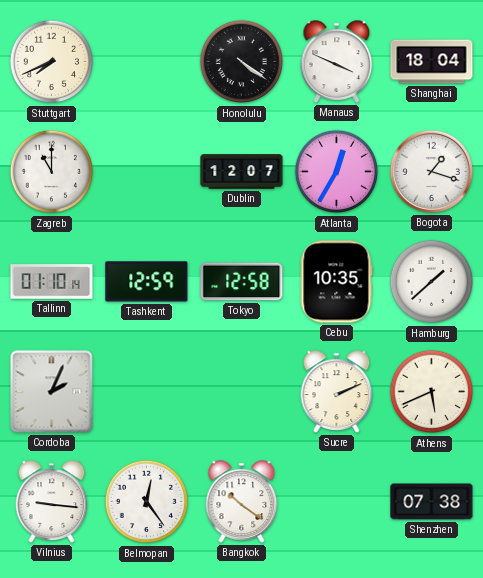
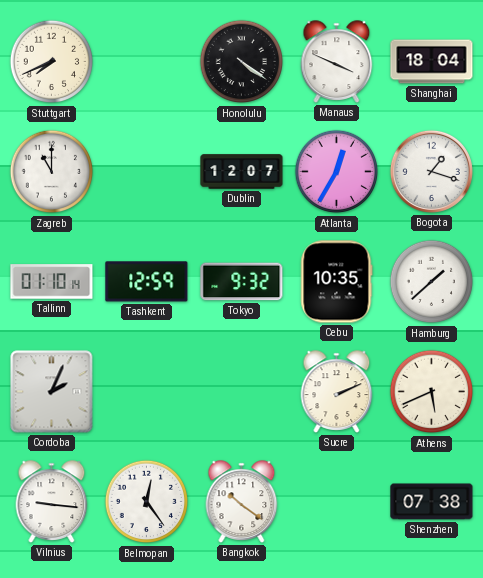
Tokyo: 12:58 -> 9:32 (242, 282)
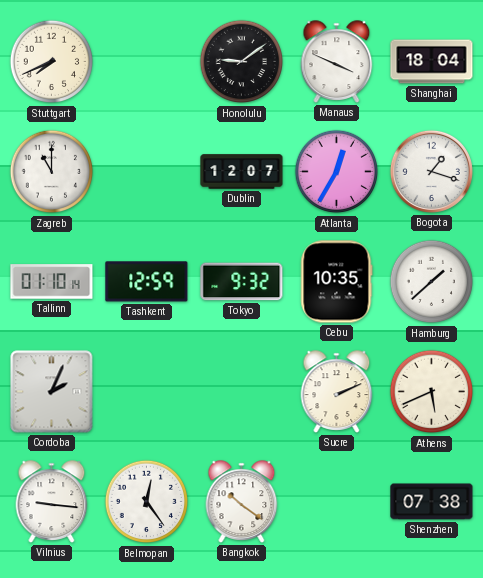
Honolulu: 4:21 -> 9:09 (242, 62)
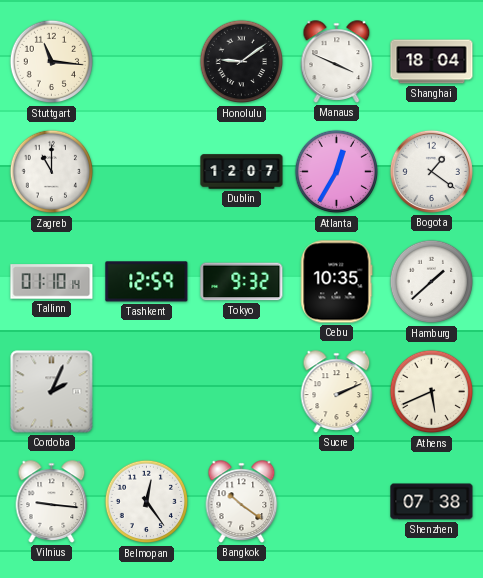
Stuttgart: 7:41 -> 11:16 (52, 62)
Bogota: 1:18 -> 1:21 (431, 171)
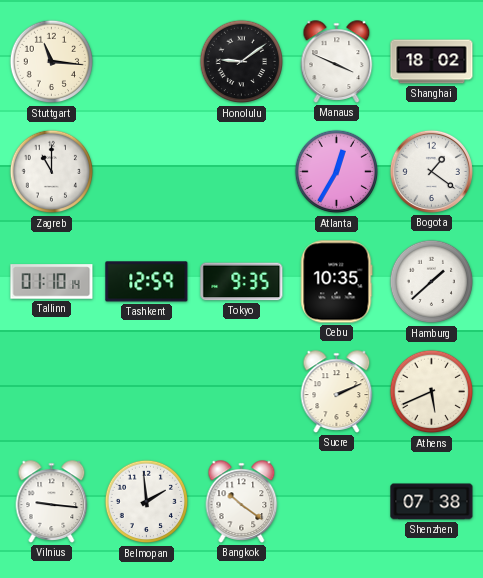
Shanghai: 18:04 -> 18:02 (432, 62)
Dublin: 12:07 -> none (242, 172)
Tokyo: 9:32 -> 9:35 (242, 282)
Cordoba: 2:04 -> none (52, 392)
Belmopan: 12:24 -> 1:59 (147, 502)
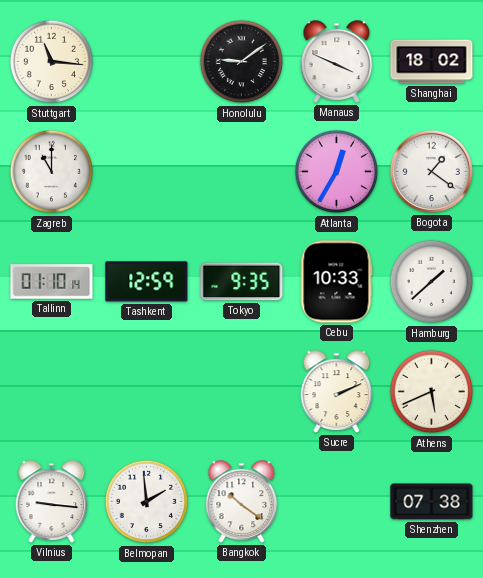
Cebu: 10:35 -> 10:33 (336, 282)
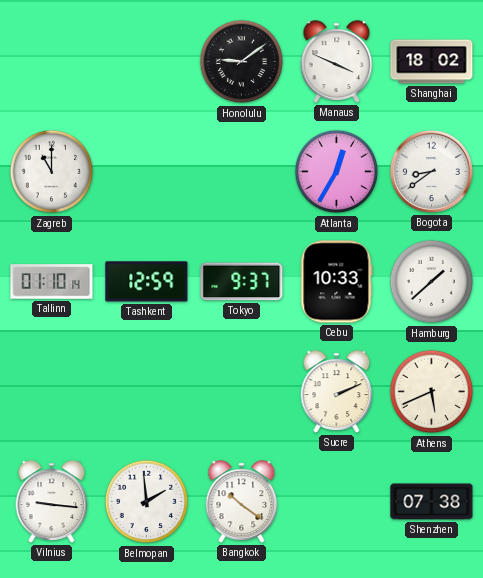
Stuttgart: 11:16 -> none (52, 62)
Bogota: 1:21 -> 8:39 (431, 171)
Tokyo: 9:35 -> 9:37 (242, 282)
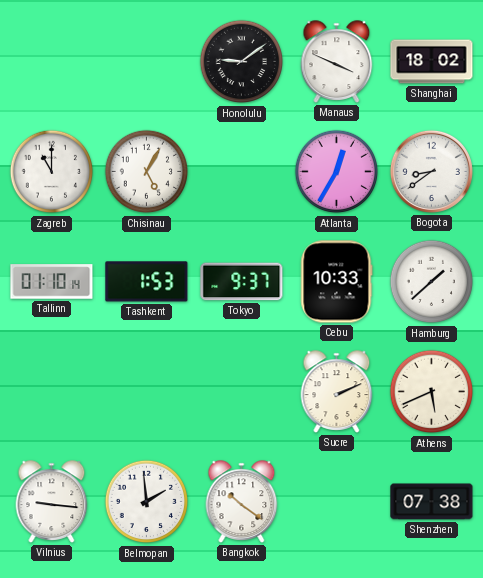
Chisinau: none -> 5:05 (147, 172)
Tashkent: 12:59 -> 1:53 (147, 282)
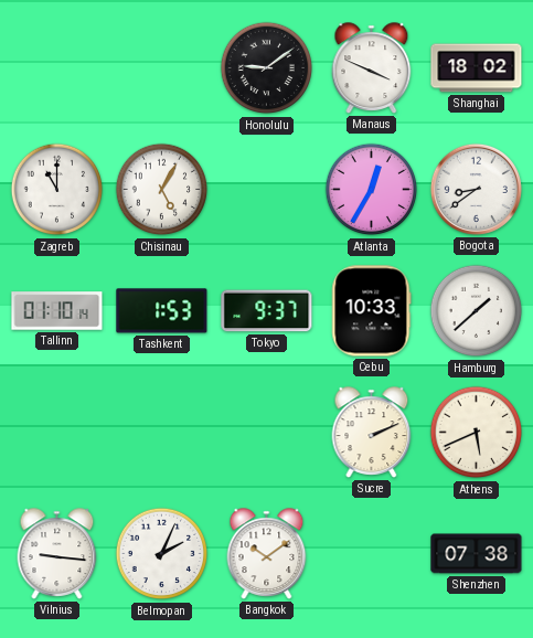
Belmopan: 1:59 -> 2:04 (162, 554)
Bangkok: 10:21 -> 10:09 (267, 554)
